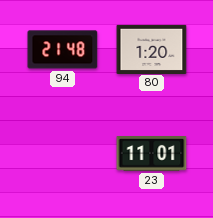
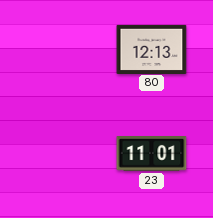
94: 21:48 -> none (63, 50)
80: 1:20 -> 12:13 (152, 49)
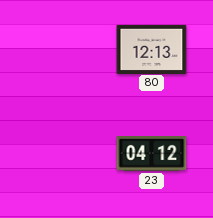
23: 11:01 -> 04:12 (152, 154)
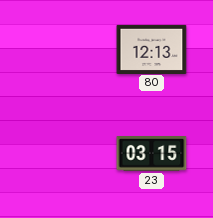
23: 04:12 -> 03:15 (152, 154)
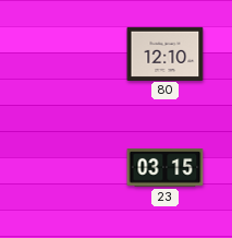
80: 12:13 -> 12:10 (166, 53)
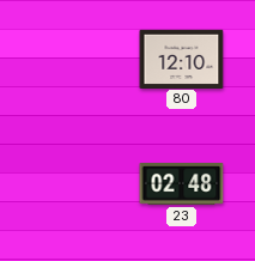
23: 03:15 -> 02:48 (182, 184)
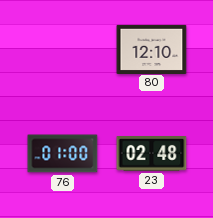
76: none -> 01:00 (63, 154)
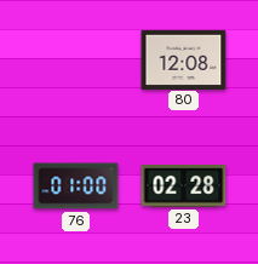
80: 12:10 -> 12:08 (184, 59)
23: 02:48 -> 02:28 (184, 186)
